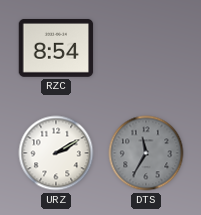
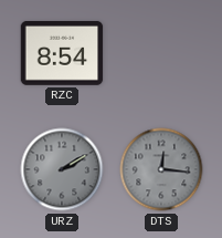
URZ dial: white -> grey (62, 169)
DTS: 11:35 -> 12:16 (161, 169)
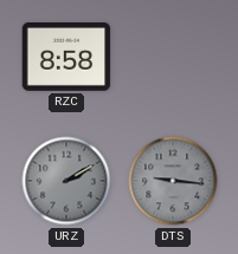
RZC: 8:54 -> 8:58 (66, 57)
DTS: 12:16 -> 9:16 (173, 181)
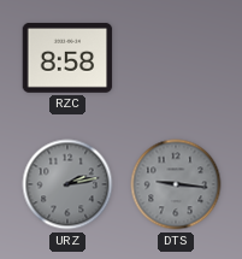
URZ: 2:10 -> 2:13 (67, 184)
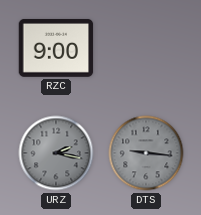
RZC: 8:58 -> 9:00 (56, 48)
URZ: 2:13 -> 2:17 (56, 153)
